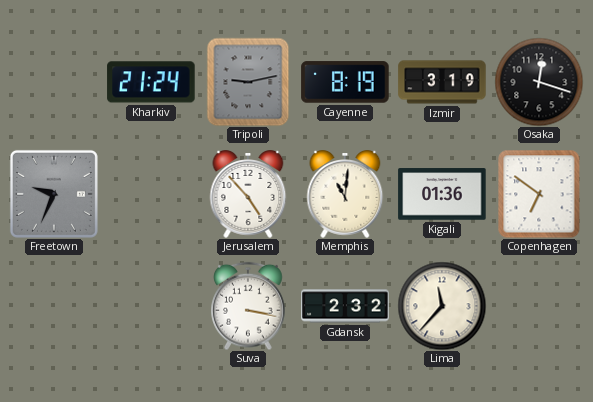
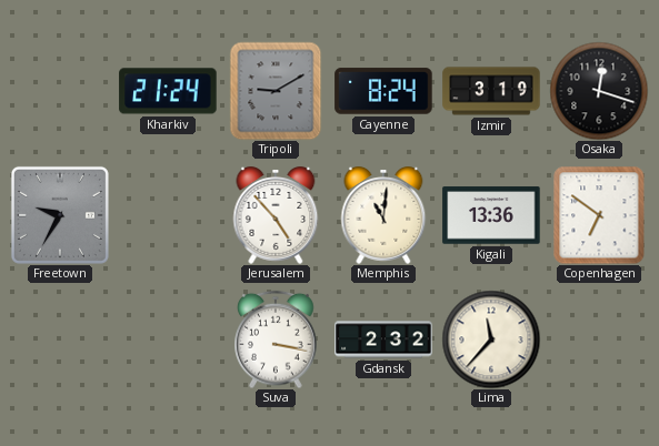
Tripoli: 9:13 -> 9:10 (276, 91)
Cayenne: 8:19 -> 8:24 (383, 91)
Freetown: 9:34 -> 9:35 (60, 215)
Kigali: 01:36 -> 13:36 (491, 215)
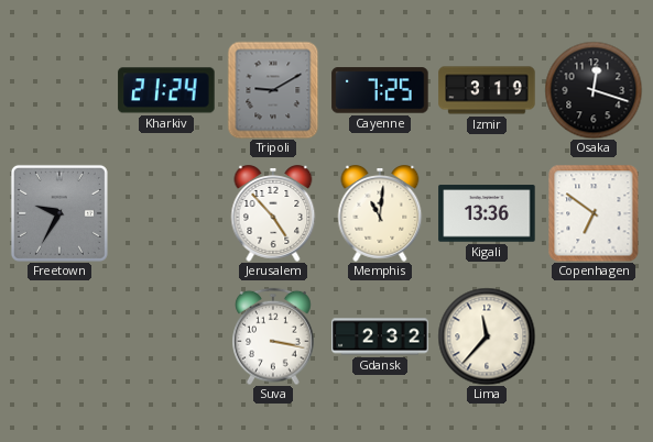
Cayenne: 8:24 -> 7:25 (380, 90)
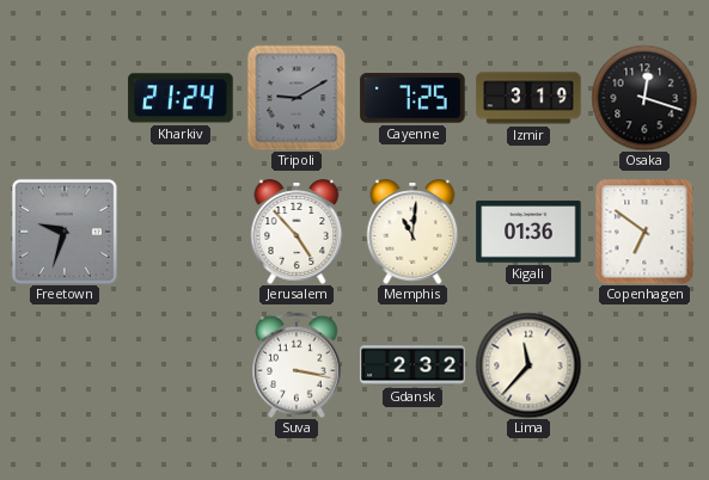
Freetown: 9:35 -> 9:33 (65, 232)
Kigali: 13:36 -> 01:36 (528, 232)
